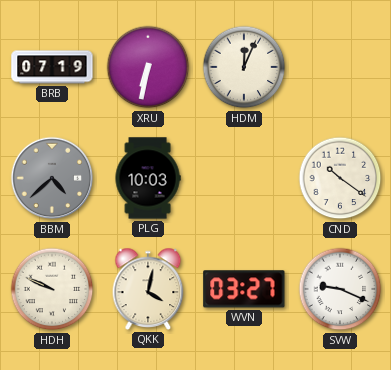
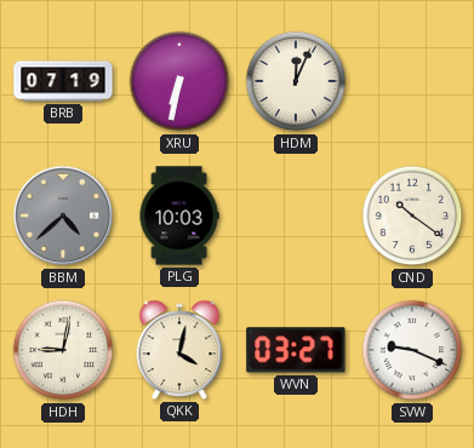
HDH: 9:49 -> 9:02 (63, 350)
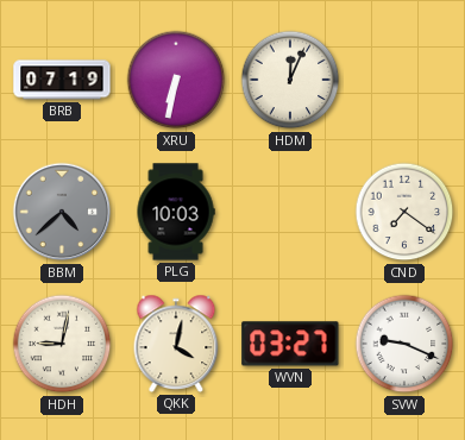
CND: 10:21 -> 7:21 (404, 212)
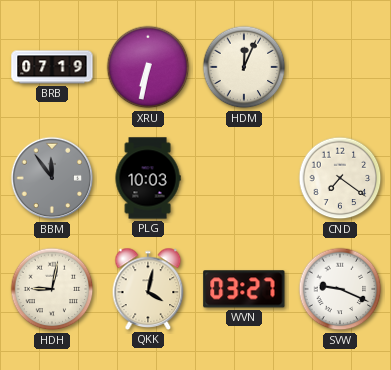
BBM: 4:38 -> 11:54 (52, 178)
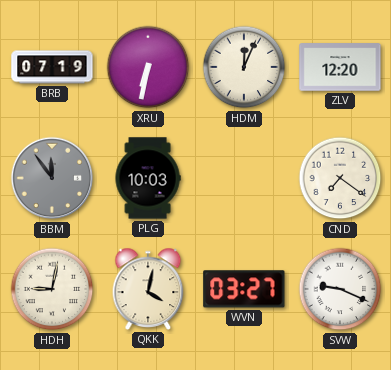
ZLV: none -> 12:20 (340, 67)
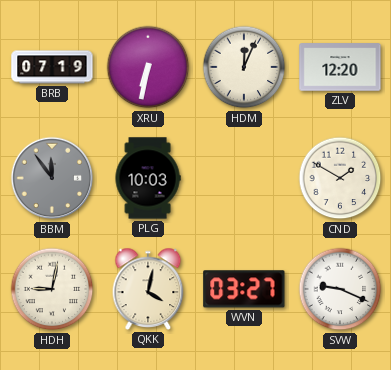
CND: 7:21 -> 1:50 (340, 178)
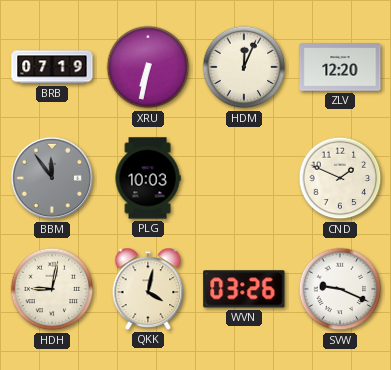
CND: 1:50 -> 1:49 (340, 178)
WVN: 03:27 -> 03:26 (244, 289)
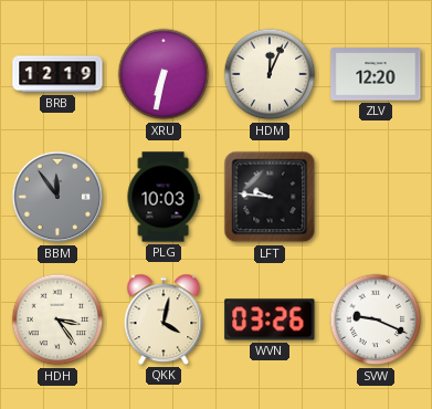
BRB: 07:19 -> 12:19 (57, 74)
LFT: none -> 9:46 (270, 197)
CND: 1:49 -> none (340, 178)
HDH: 9:02 -> 3:24 (57, 319)
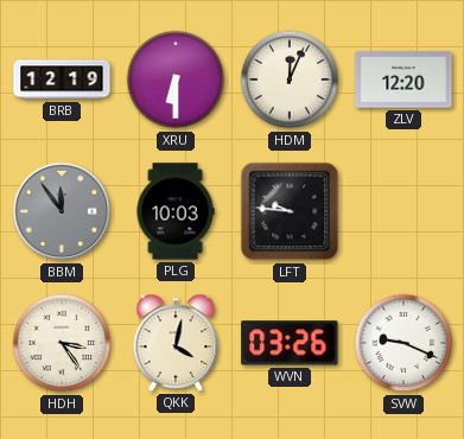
XRU: 6:32 -> 6:30 (176, 79)
